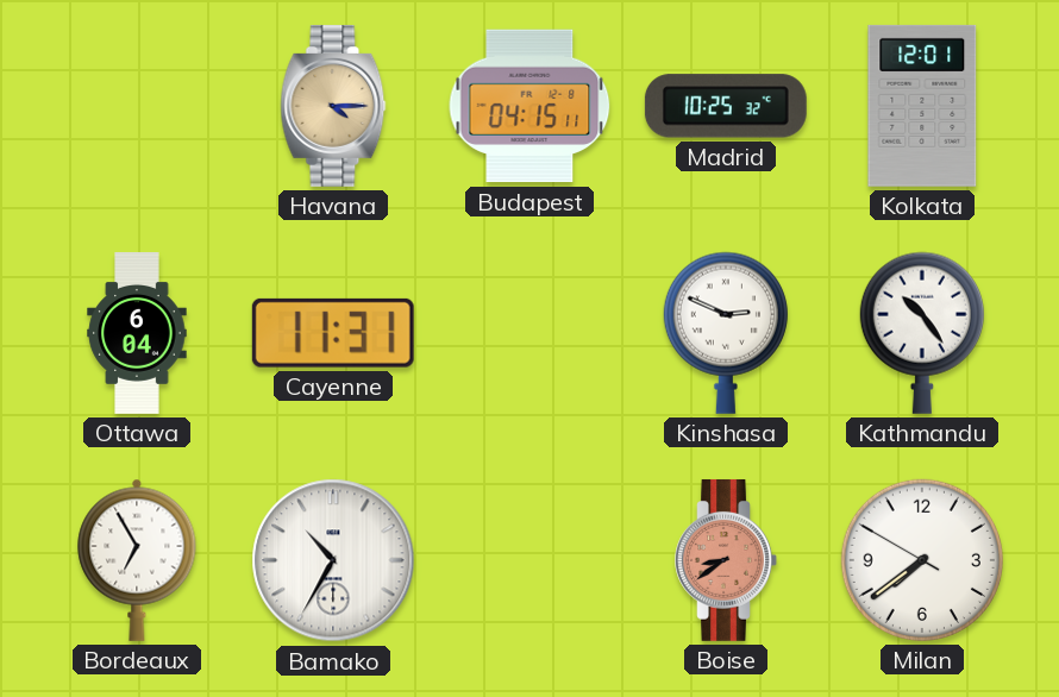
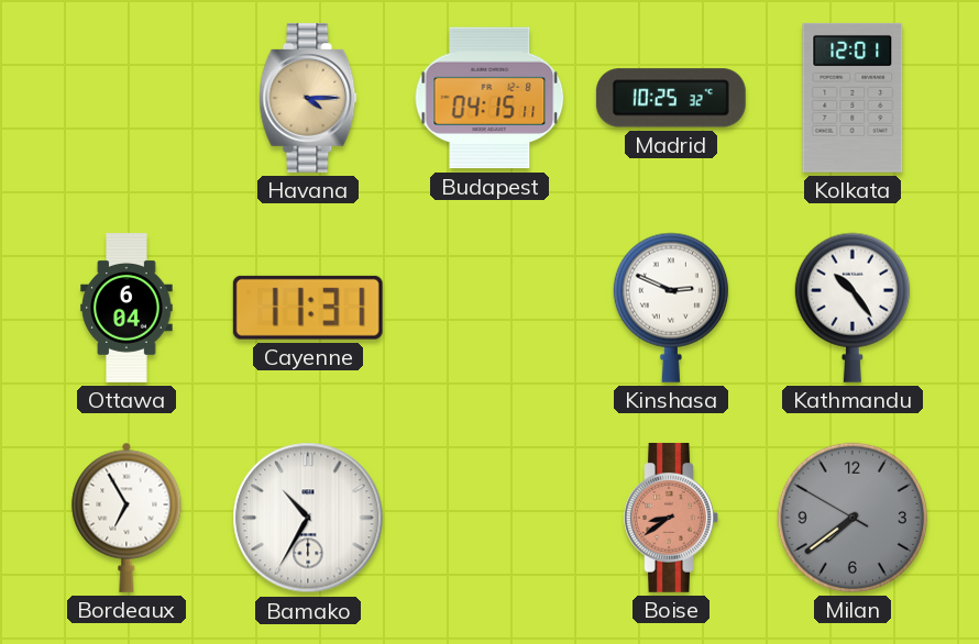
Milan dial: white -> grey (851, 518)
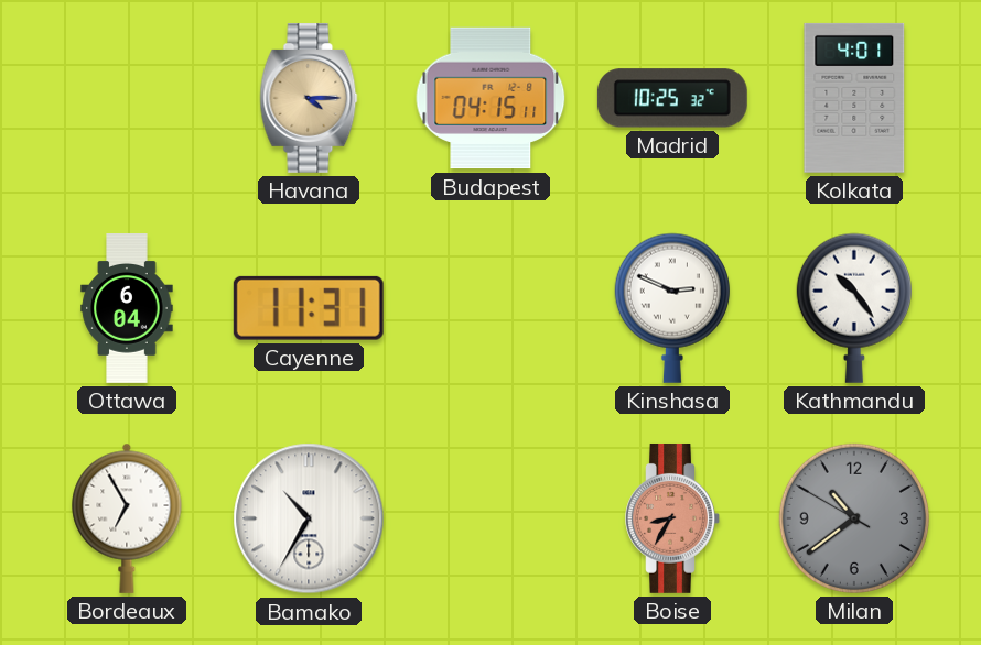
Kolkata: 12:01 -> 4:01 (854, 98)
Boise: 8:39 -> 8:35 (672, 518)
Milan: 7:38 -> 10:38 (853, 518)
